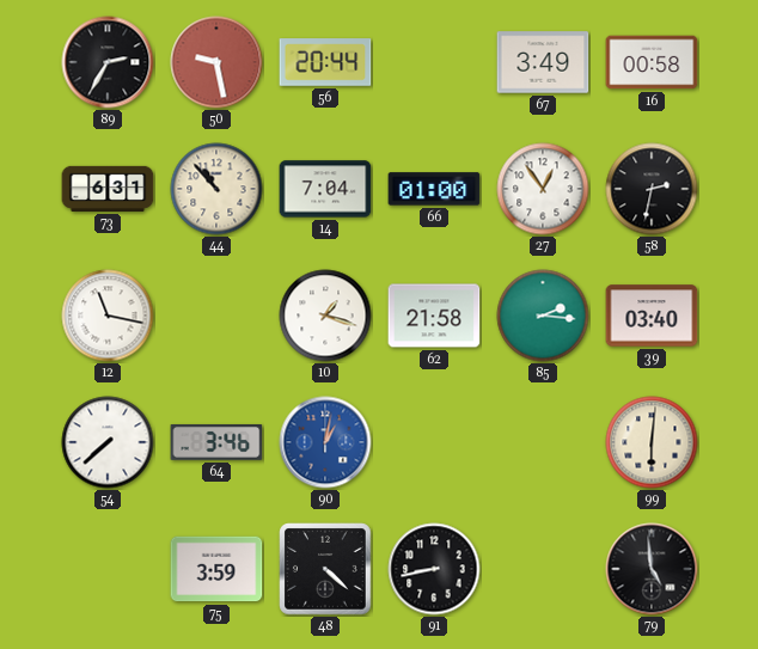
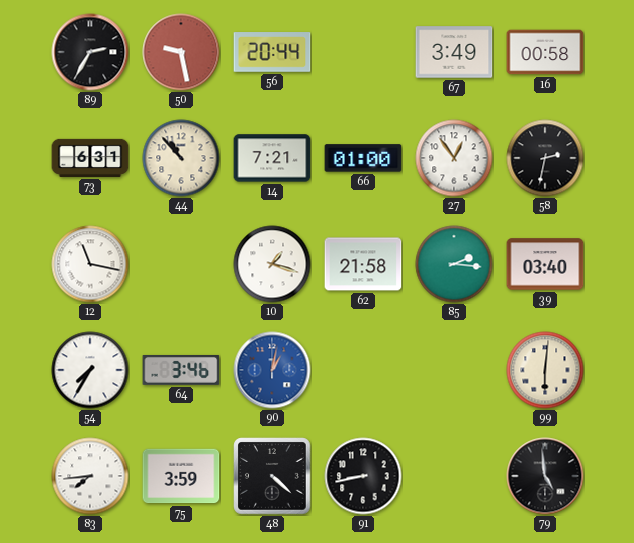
14: 7:04 -> 7:21 (272, 158)
54: 7:38 -> 7:35 (90, 370)
83: none -> 7:44 (90, 476)
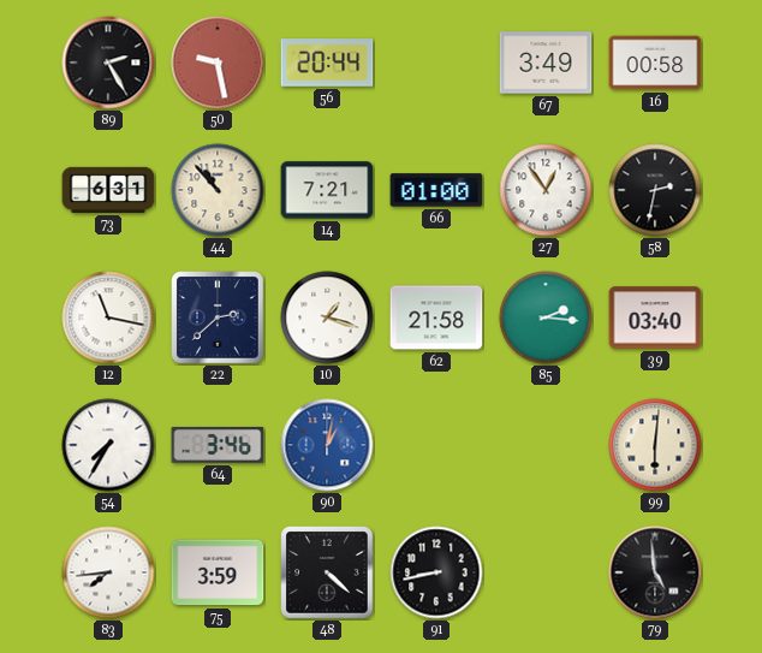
89: 2:35 -> 2:25 (108, 63)
22: none -> 2:38 (218, 317)
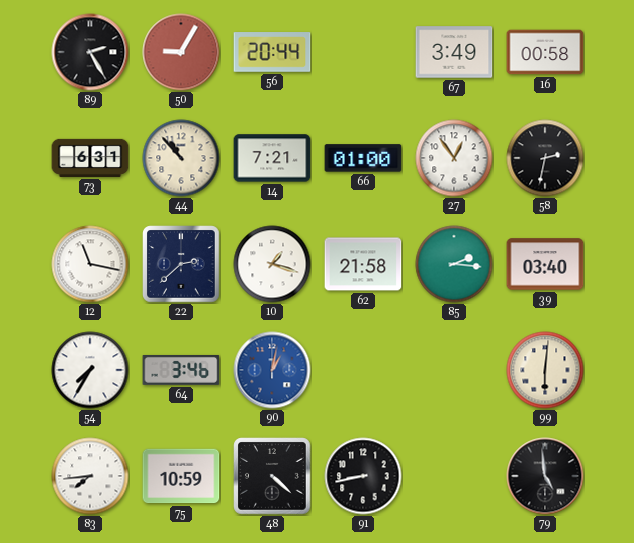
50: 9:28 -> 9:05 (181, 52)
75: 3:59 -> 10:59 (181, 476)
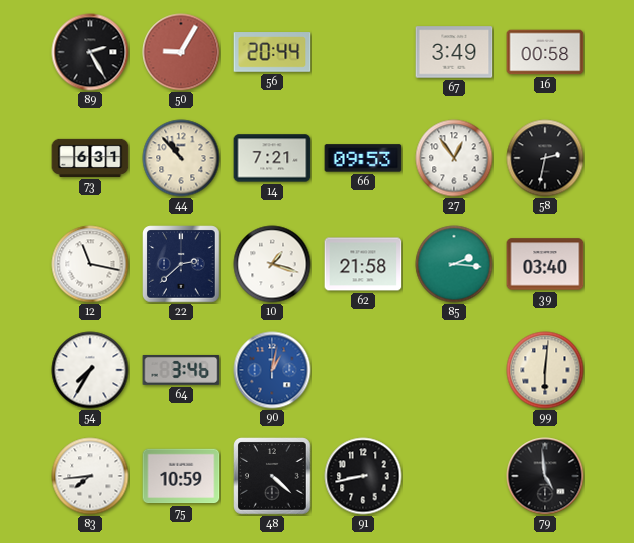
66: 01:00 -> 09:53 (363, 158)
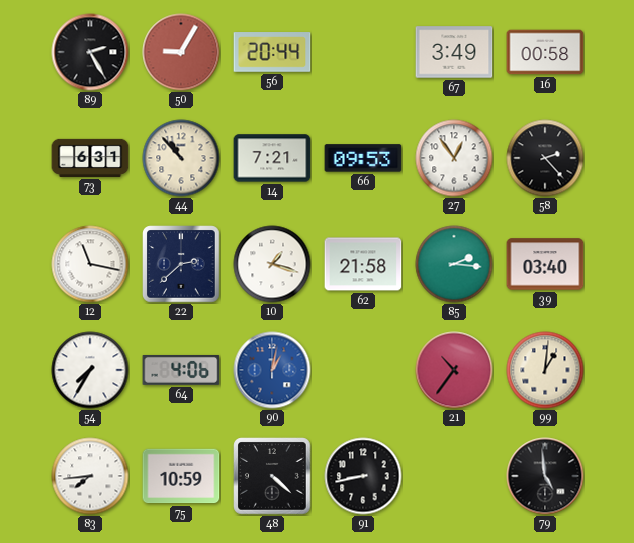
58: 2:32 -> 2:23 (545, 158)
64: 3:46 -> 4:06 (181, 370)
21: none -> 10:36 (454, 370)
99: 6:01 -> 1:01 (545, 370)
